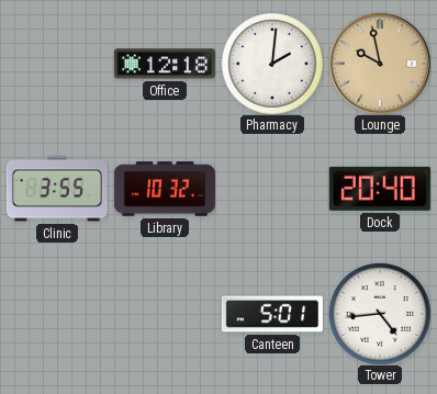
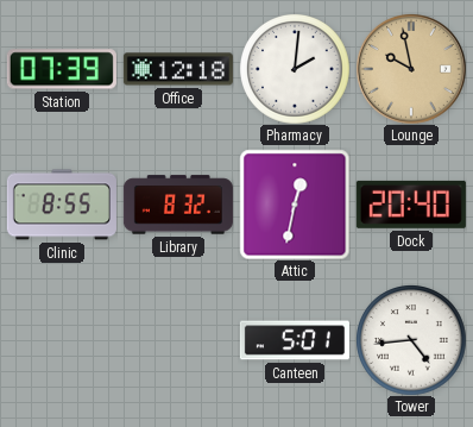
Station: none -> 07:39 (62, 69)
Clinic: 3:55 -> 8:55 (62, 205)
Library: 10:32 -> 8:32 (178, 205)
Attic: none -> 12:32 (295, 205)
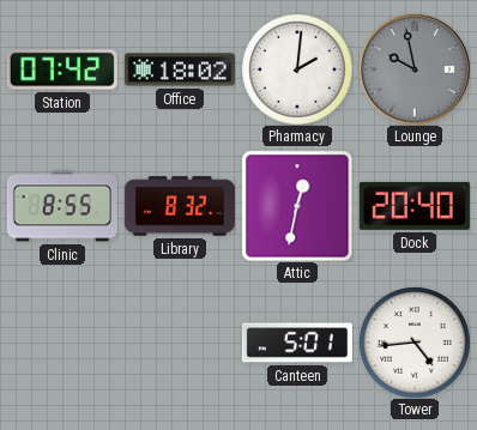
Station: 07:39 -> 07:42 (62, 69)
Office: 12:18 -> 18:02 (180, 69)
Lounge dial: champagne -> grey (415, 69)
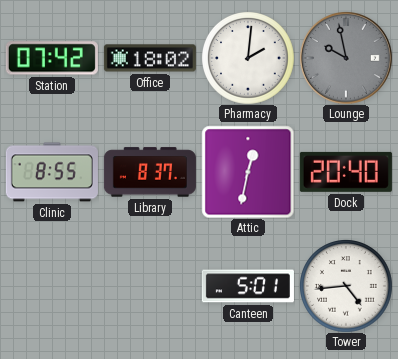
Library: 8:32 -> 8:37 (150, 172)
